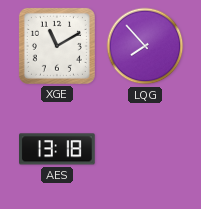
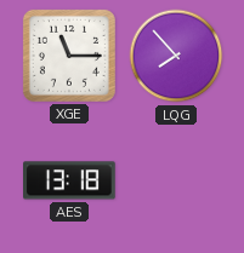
XGE: 11:10 -> 11:15 (69, 56)
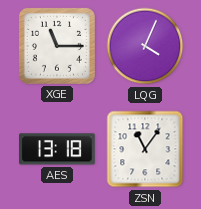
LQG: 7:53 -> 4:04 (145, 46)
ZSN: none -> 11:06 (145, 149)
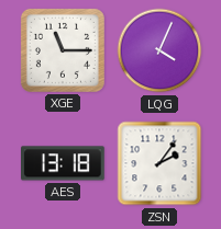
ZSN: 11:06 -> 2:06 (159, 163)
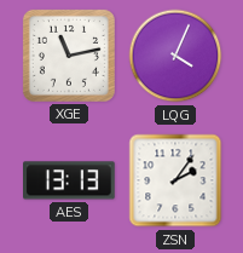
XGE: 11:15 -> 11:13 (69, 56)
AES: 13:18 -> 13:13 (70, 180)
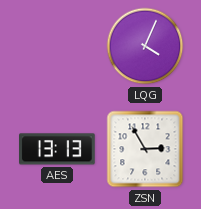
XGE: 11:13 -> none (69, 56)
ZSN: 2:06 -> 2:55 (145, 149)
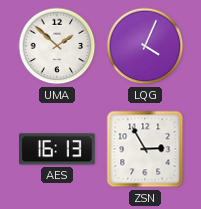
UMA: none -> 1:52 (57, 46)
AES: 13:13 -> 16:13 (58, 149)
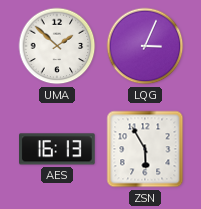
LQG: 4:04 -> 3:04 (145, 46)
ZSN: 2:55 -> 5:55 (145, 149)
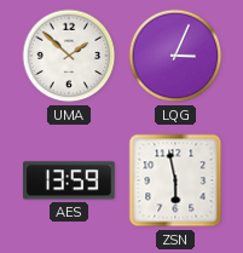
AES: 16:13 -> 13:59 (70, 180)
ZSN: 5:55 -> 5:58 (175, 180)
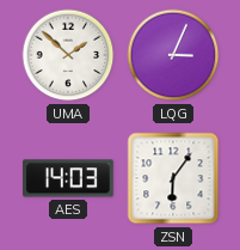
AES: 13:59 -> 14:03 (69, 178)
ZSN: 5:58 -> 6:06 (173, 178)
